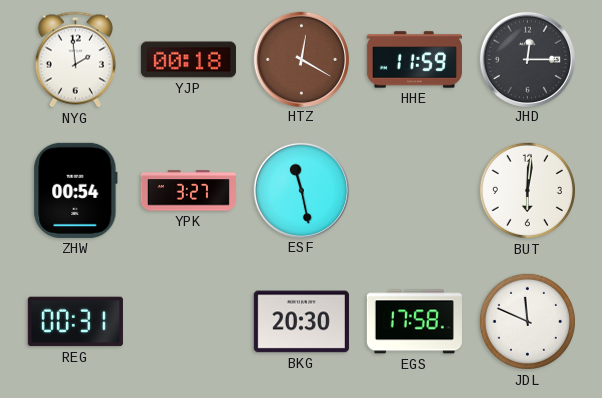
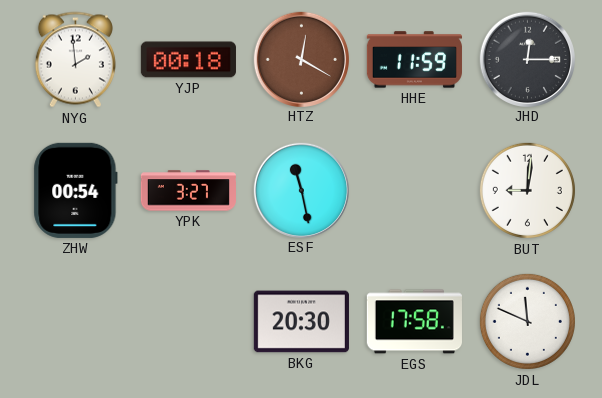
BUT: 6:01 -> 9:01 (527, 190)
REG: 00:31 -> none (75, 322)
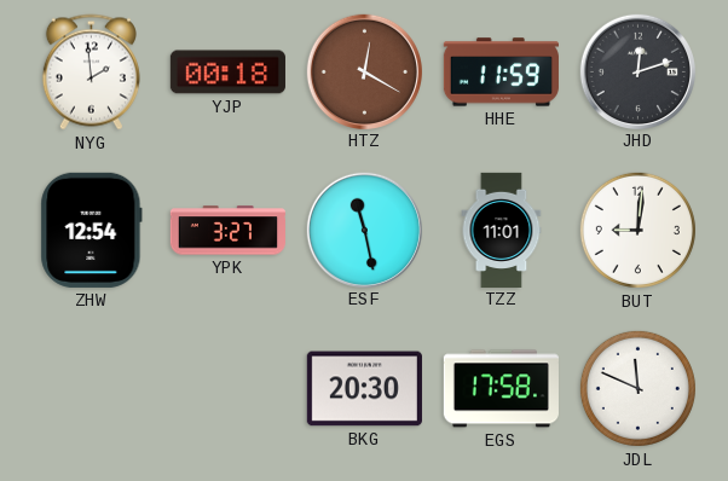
JHD: 12:15 -> 12:12 (637, 71)
ZHW: 00:54 -> 12:54 (92, 230)
TZZ: none -> 11:01 (502, 230)
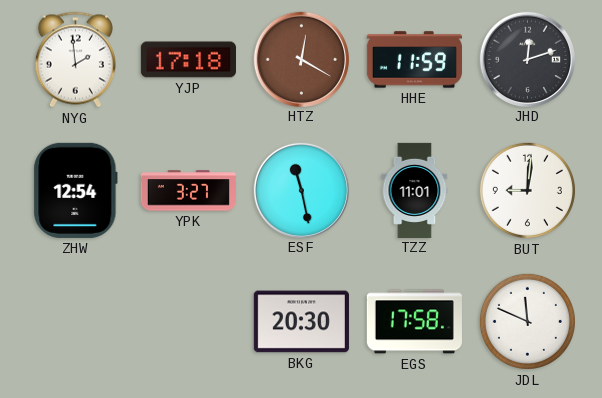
YJP: 00:18 -> 17:18 (188, 60)
